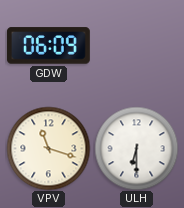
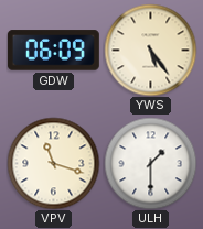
YWS: none -> 5:24 (150, 50)
ULH: 6:30 -> 1:30 (150, 163)
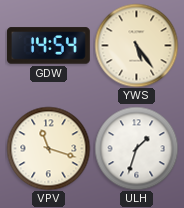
GDW: 06:09 -> 14:54 (48, 46)
ULH: 1:30 -> 1:33 (136, 148)
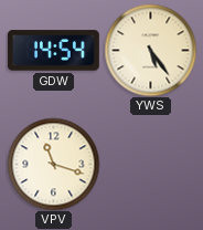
ULH: 1:33 -> none (136, 148)
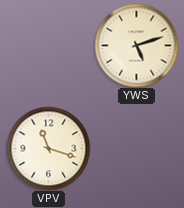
GDW: 14:54 -> none (53, 51)
YWS: 5:24 -> 5:12 (136, 45)
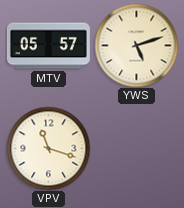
MTV: none -> 05:57 (48, 46)
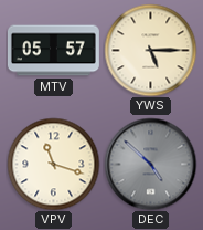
YWS: 5:12 -> 5:15 (150, 50)
DEC: none -> 4:52 (150, 164)
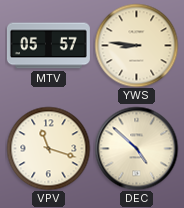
YWS: 5:15 -> 8:46 (136, 45)
DEC dial: grey -> cream (136, 148)
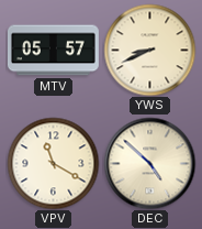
YWS: 8:46 -> 8:41 (149, 50)
VPV: 11:18 -> 11:20 (53, 163)
